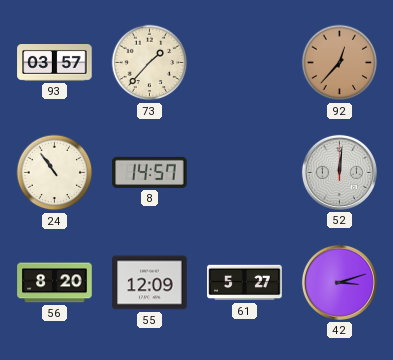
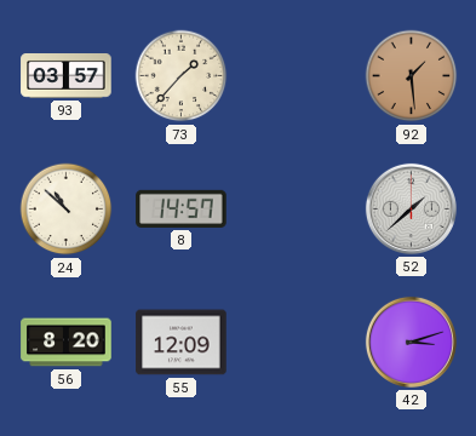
92: 12:37 -> 1:29 (412, 76)
24: 10:54 -> 10:52 (67, 210)
52: 12:01 -> 1:38 (411, 208)
61: 5:27 -> none (245, 283)
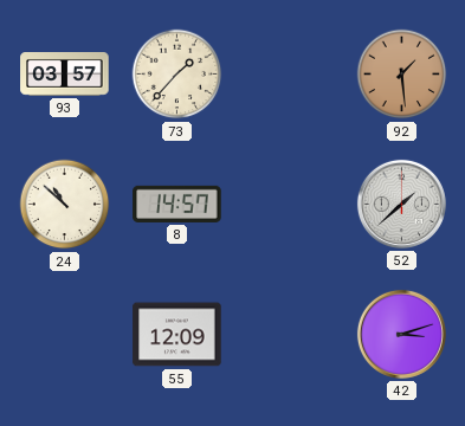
56: 8:20 -> none (67, 343)
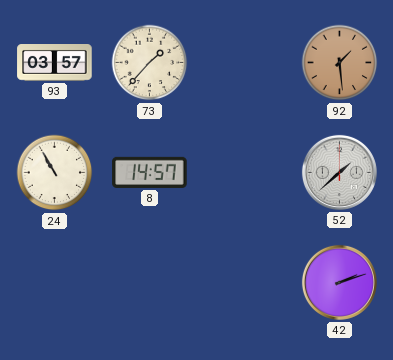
24: 10:52 -> 10:55 (55, 173)
55: 12:09 -> none (177, 335)
42: 3:12 -> 2:12 (339, 282)
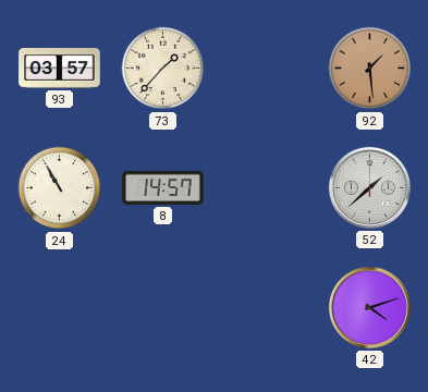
42: 2:12 -> 4:12 (369, 307)
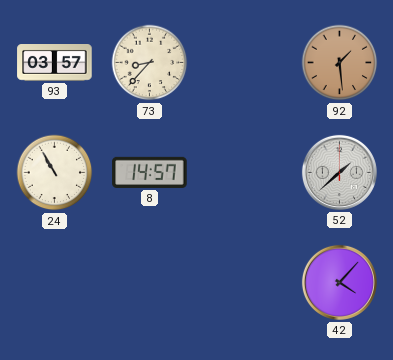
73: 1:37 -> 8:37 (150, 63)
42: 4:12 -> 4:07 (339, 282)
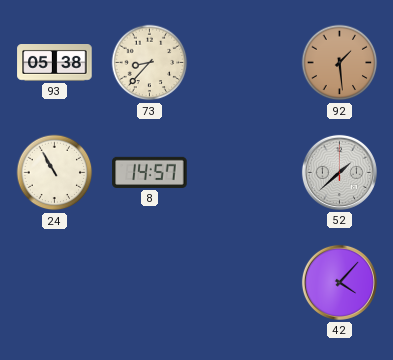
93: 03:57 -> 05:38 (55, 63)
